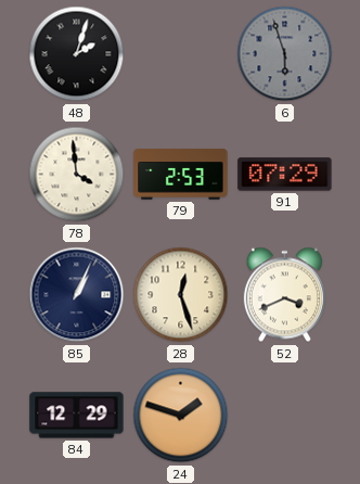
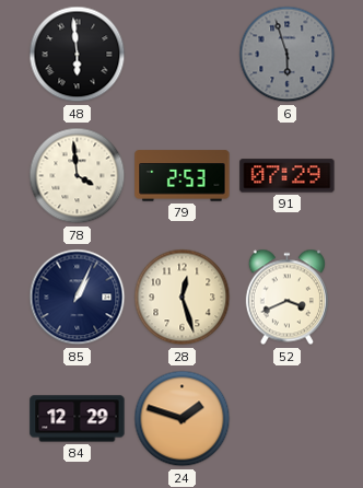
48: 2:03 -> 5:59 (78, 55)
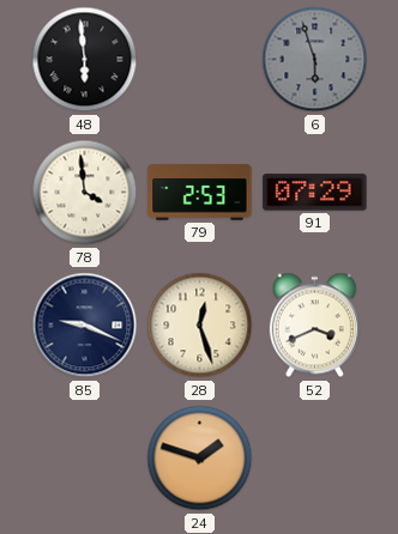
85: 1:04 -> 9:19 (85, 326)
84: 12:29 -> none (78, 419)
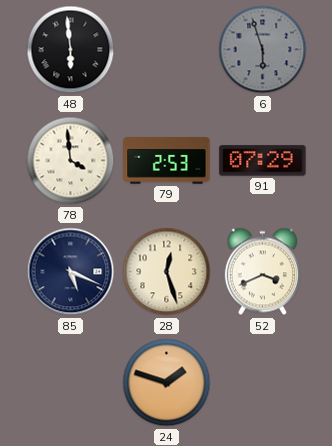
85: 9:19 -> 5:19 (71, 272)
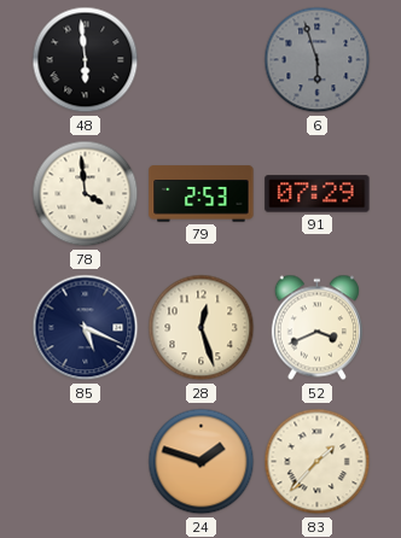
83: none -> 1:37 (318, 462)
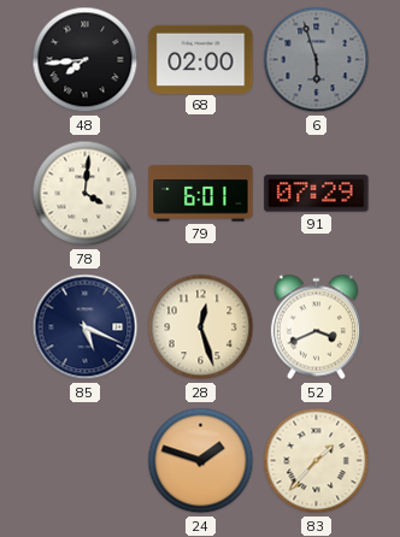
48: 5:59 -> 7:44 (86, 60)
68: none -> 02:00 (201, 59)
78: 3:59 -> 4:01 (86, 194)
79: 2:53 -> 6:01 (201, 194)
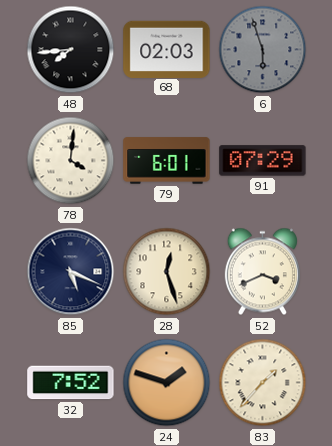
68: 02:00 -> 02:03 (167, 49)
32: none -> 7:52 (71, 383)
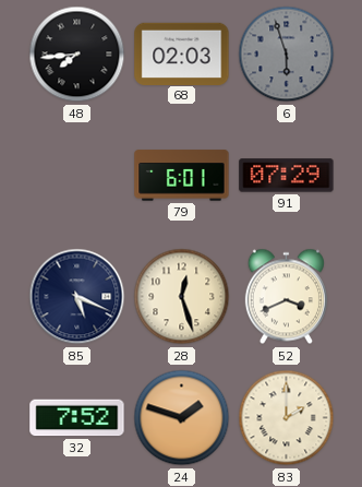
78: 4:01 -> none (71, 161)
83: 1:37 -> 2:00 (287, 418)
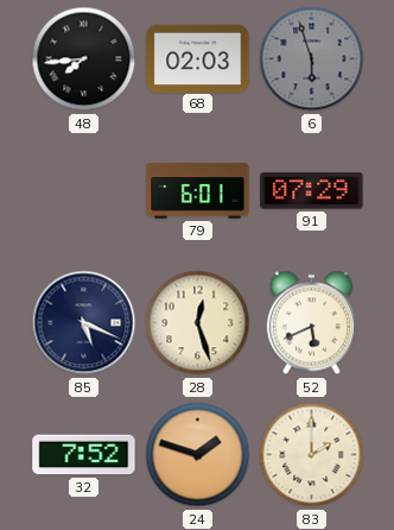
52: 3:41 -> 5:41 (311, 323)
